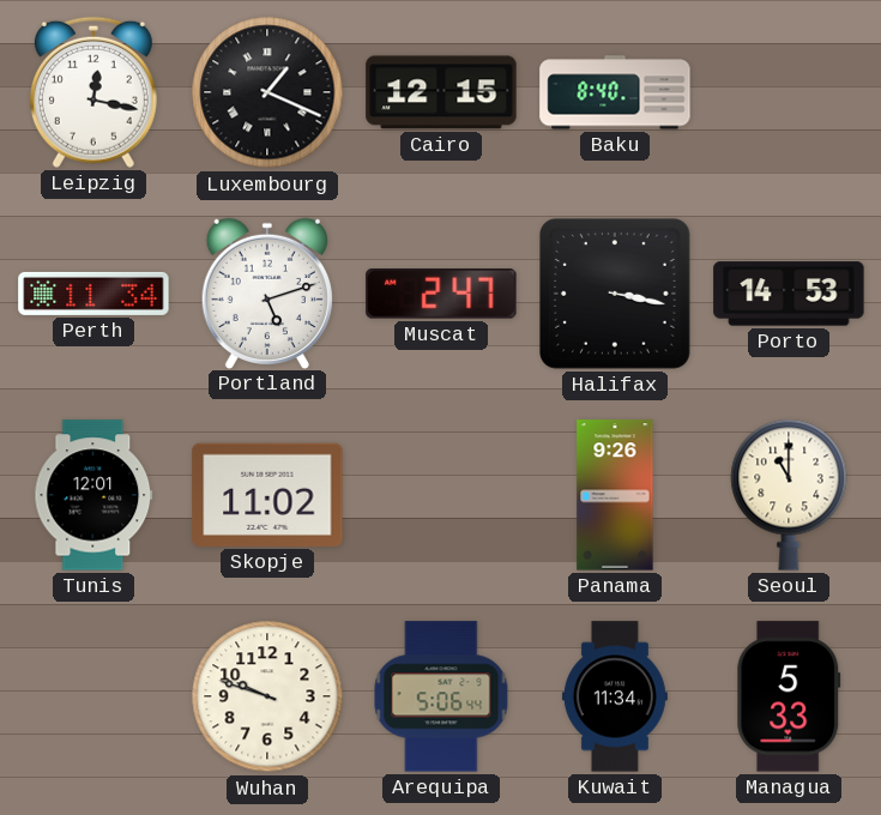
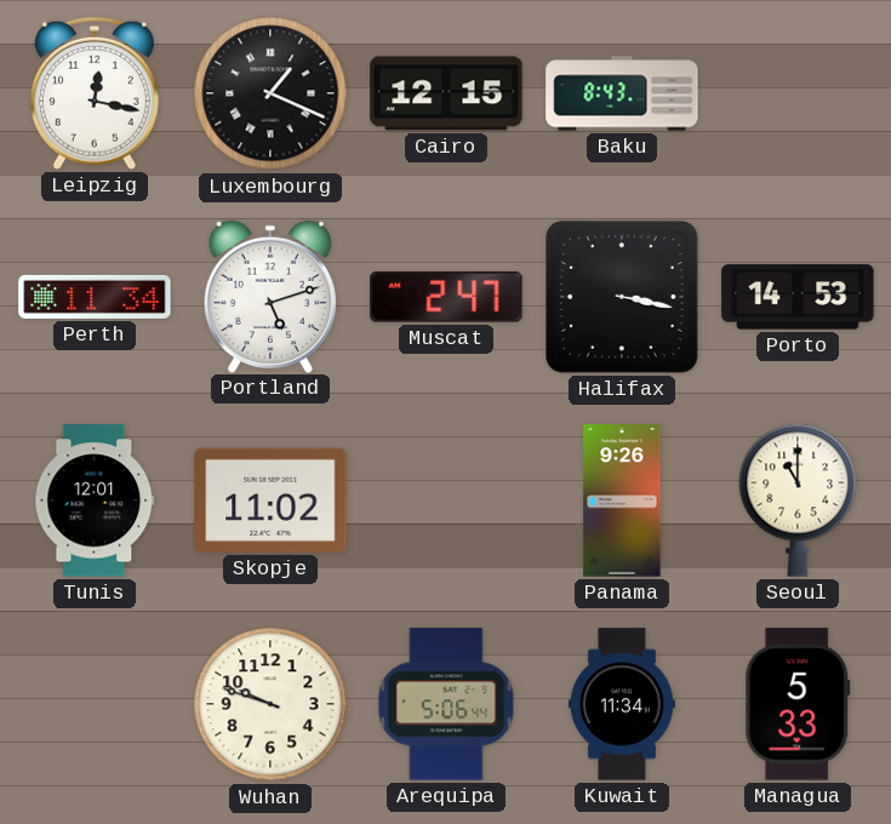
Baku: 8:40 -> 8:43 (622, 93)
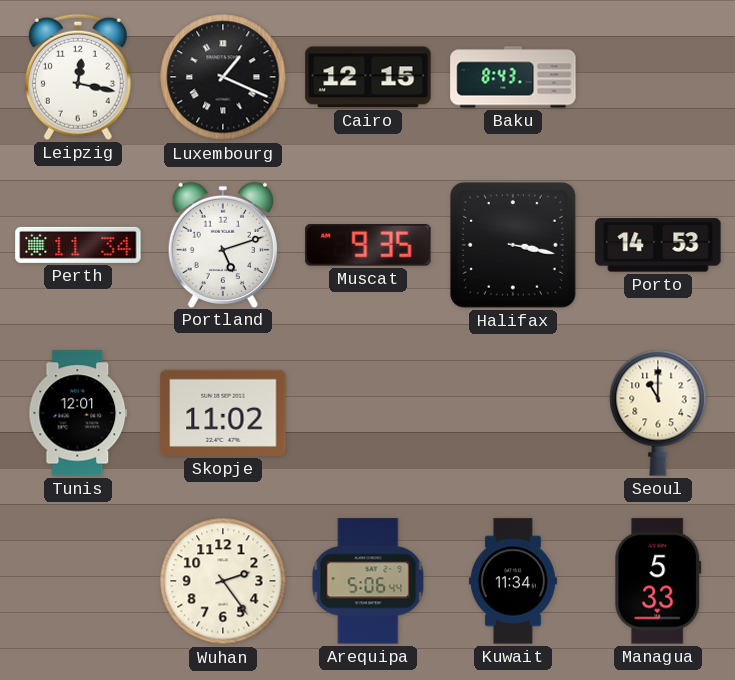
Muscat: 2:47 -> 9:35 (368, 245)
Panama: 9:26 -> none (622, 500)
Wuhan: 9:48 -> 2:24 (223, 581)
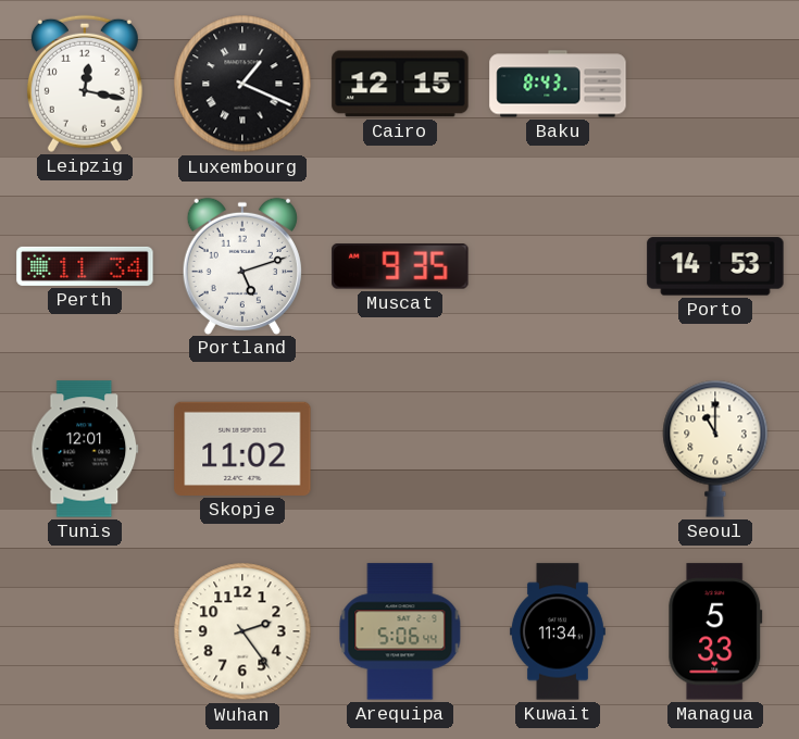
Halifax: 3:17 -> none (514, 246)
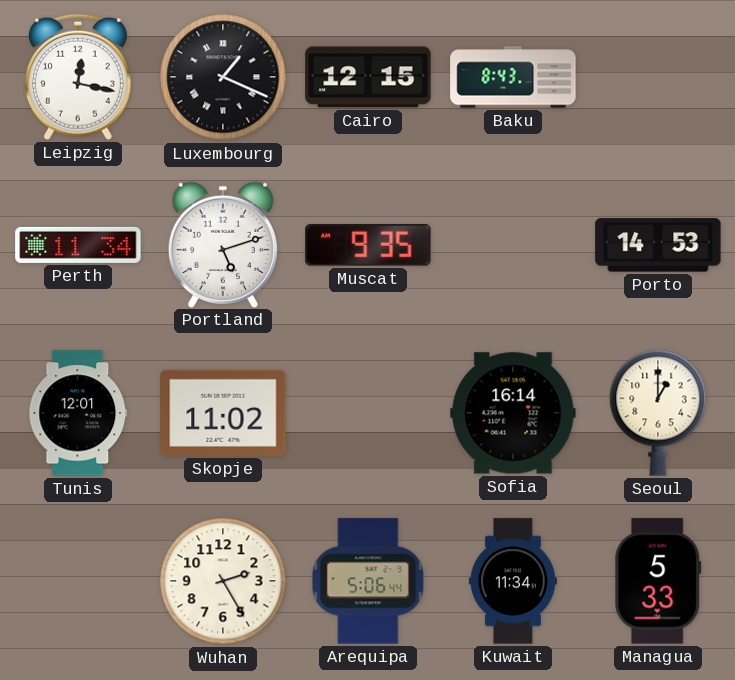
Sofia: none -> 16:14 (513, 413)
Seoul: 11:00 -> 1:00 (658, 413)
Wuhan: 2:24 -> 2:25 (223, 581)
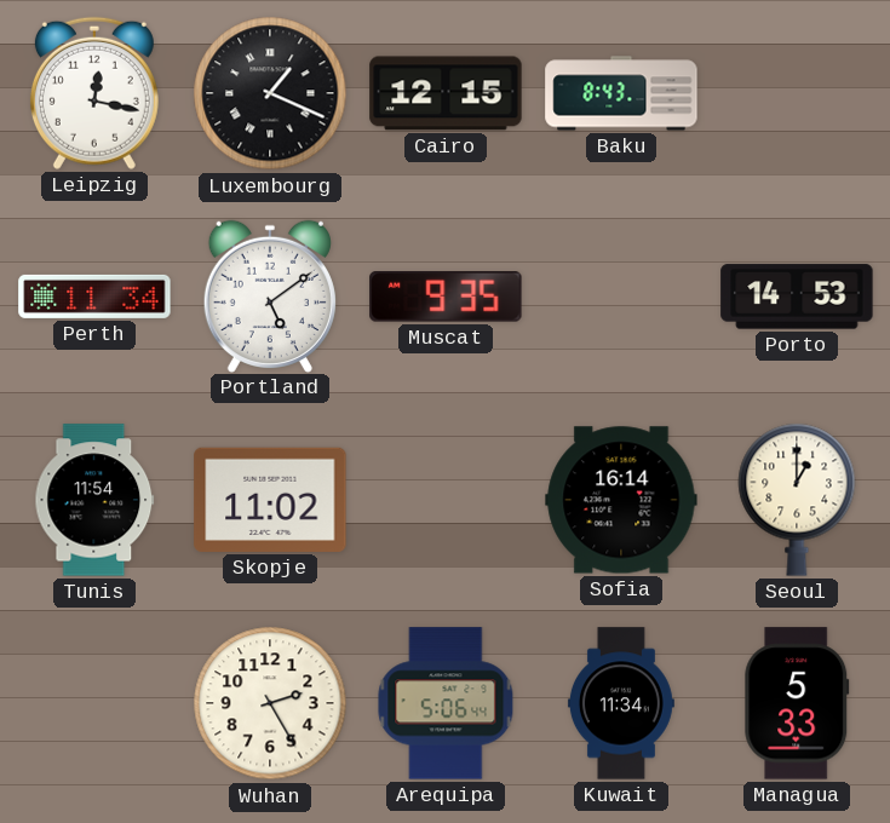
Portland: 5:12 -> 5:09 (270, 295)
Tunis: 12:01 -> 11:54 (94, 500)
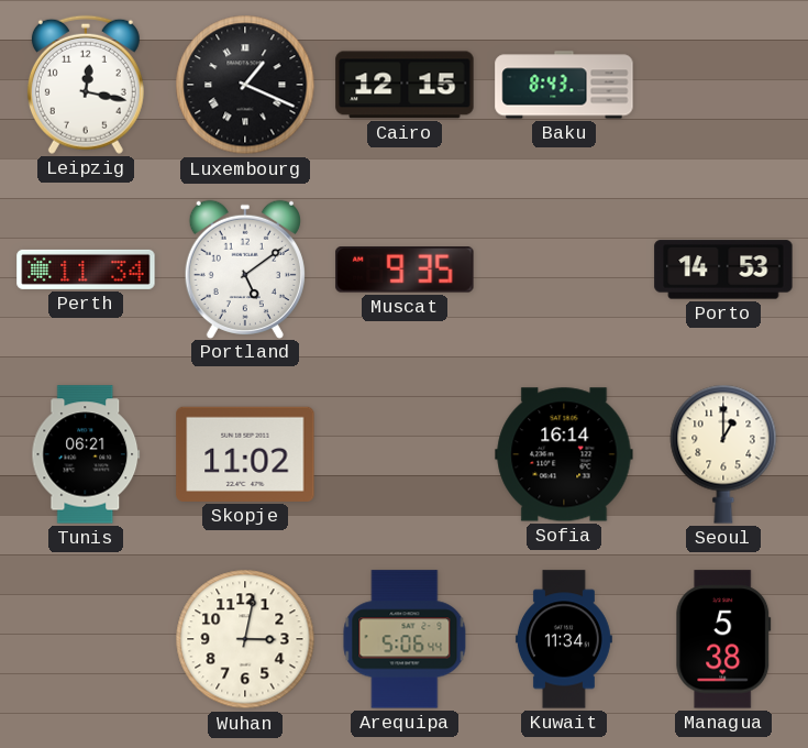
Tunis: 11:54 -> 06:21 (86, 454)
Wuhan: 2:25 -> 3:02 (245, 639)
Managua: 5:33 -> 5:38 (723, 639)
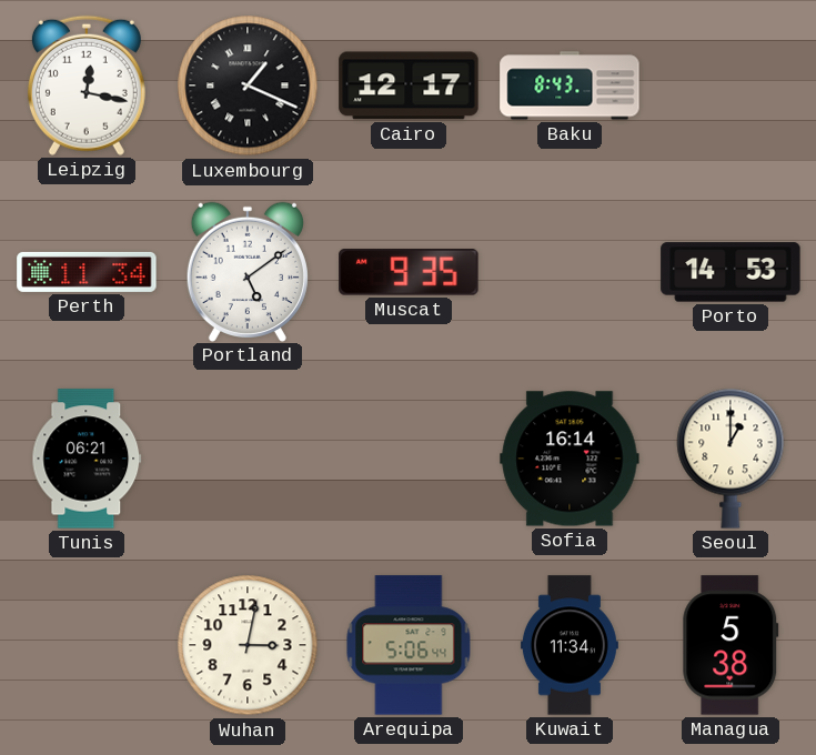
Cairo: 12:15 -> 12:17 (409, 85)
Skopje: 11:02 -> none (245, 454)
